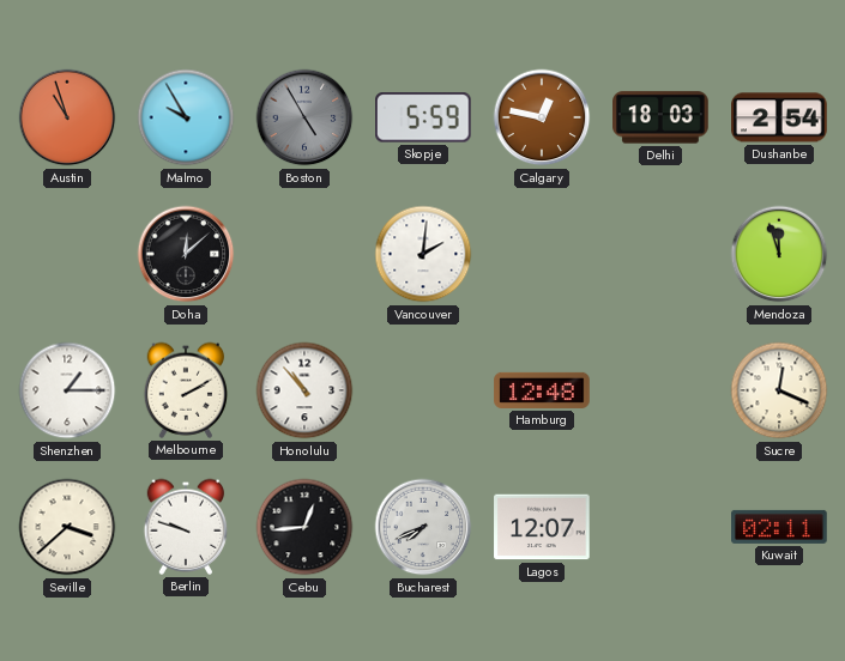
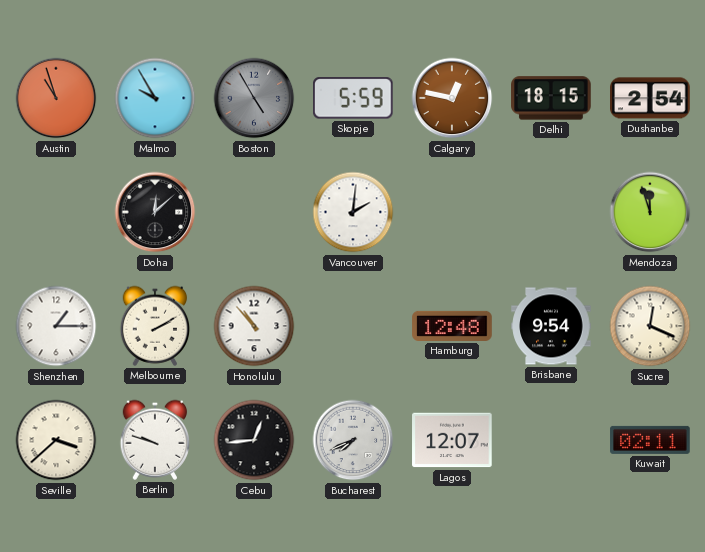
Delhi: 18:03 -> 18:15 (551, 98)
Brisbane: none -> 9:54 (551, 326)
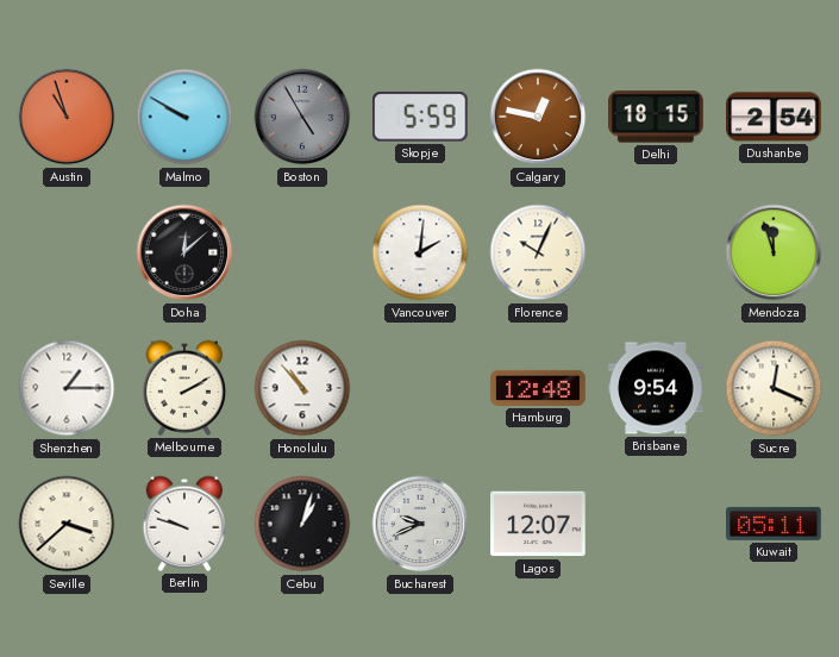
Malmo: 9:55 -> 9:50 (184, 117)
Florence: none -> 10:04 (538, 252)
Cebu: 12:44 -> 1:03 (302, 524)
Bucharest: 7:41 -> 9:41 (420, 524)
Kuwait: 02:11 -> 05:11 (774, 524)
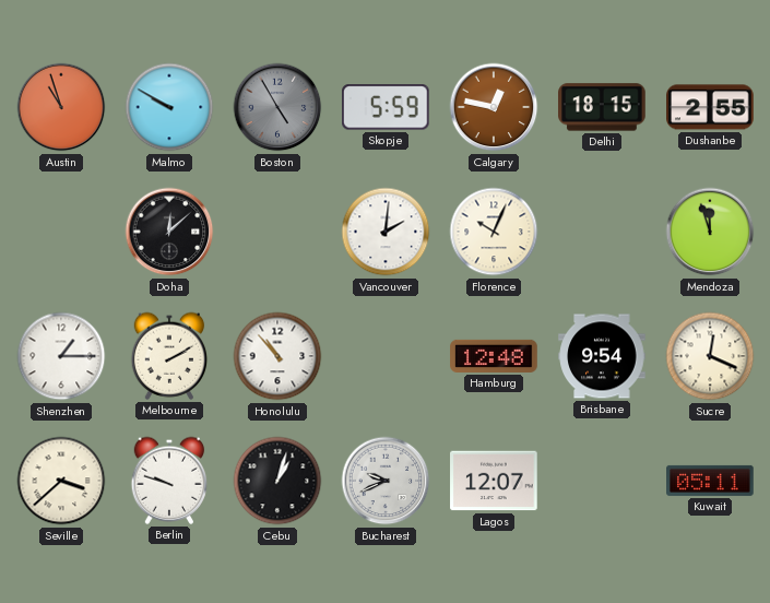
Dushanbe: 2:54 -> 2:55 (710, 107)
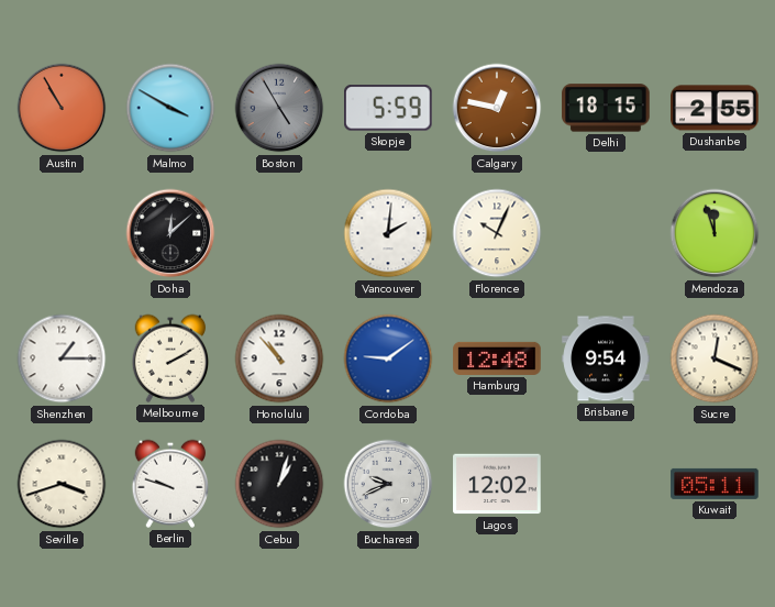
Austin: 10:57 -> 10:55 (62, 108)
Malmo: 9:50 -> 3:50 (170, 108)
Cordoba: none -> 9:09 (388, 358)
Seville: 3:38 -> 3:42 (62, 484)
Lagos: 12:07 -> 12:02 (497, 484)
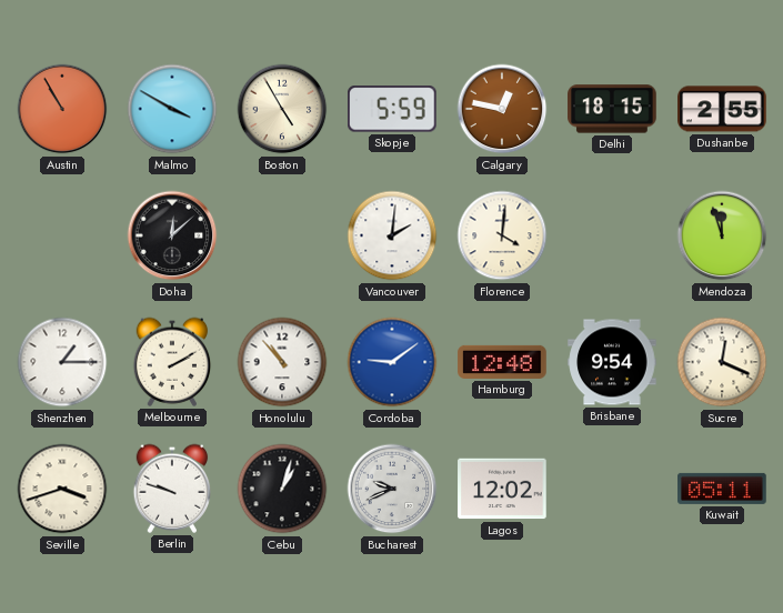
Boston dial: grey -> cream (282, 109)
Florence: 10:04 -> 4:01 (502, 235)
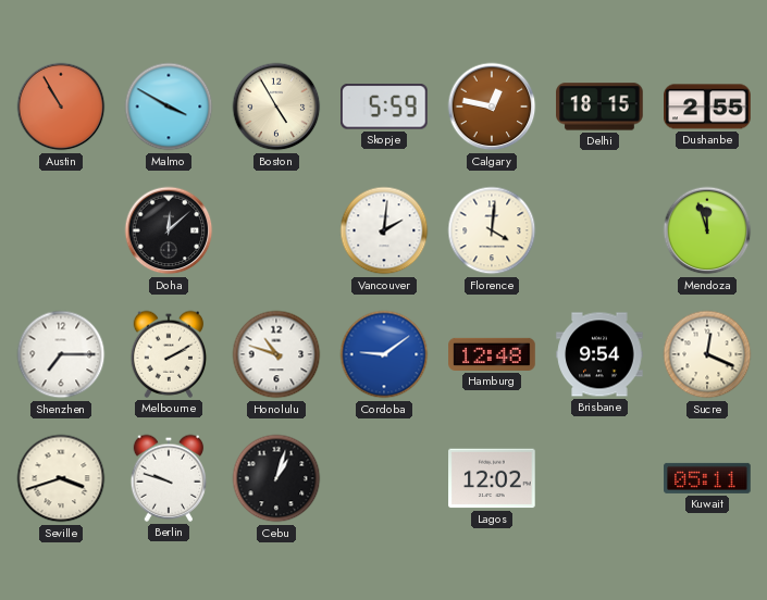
Shenzhen: 1:15 -> 7:15 (61, 354)
Honolulu: 10:53 -> 10:48 (276, 354)
Bucharest: 9:41 -> none (392, 489)
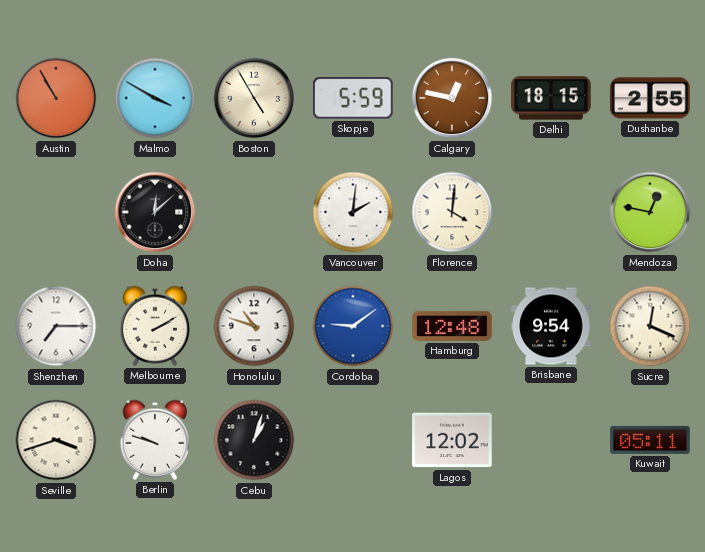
Mendoza: 11:57 -> 12:47 (650, 212)
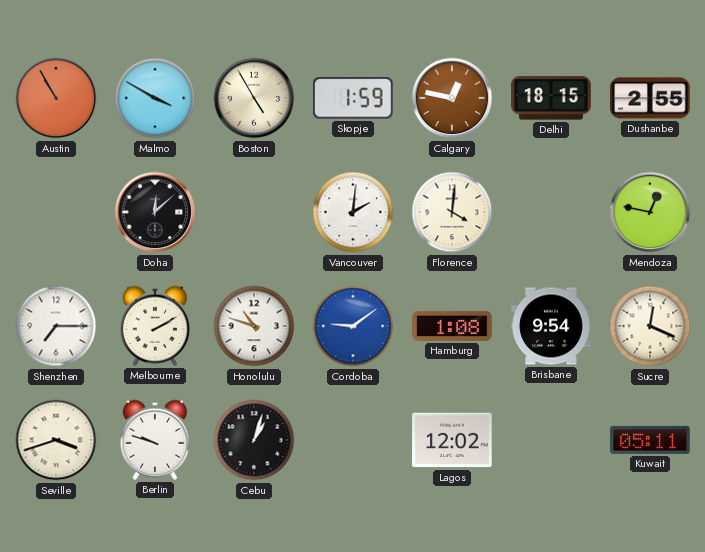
Skopje: 5:59 -> 1:59 (354, 98)
Hamburg: 12:48 -> 1:08 (452, 326)
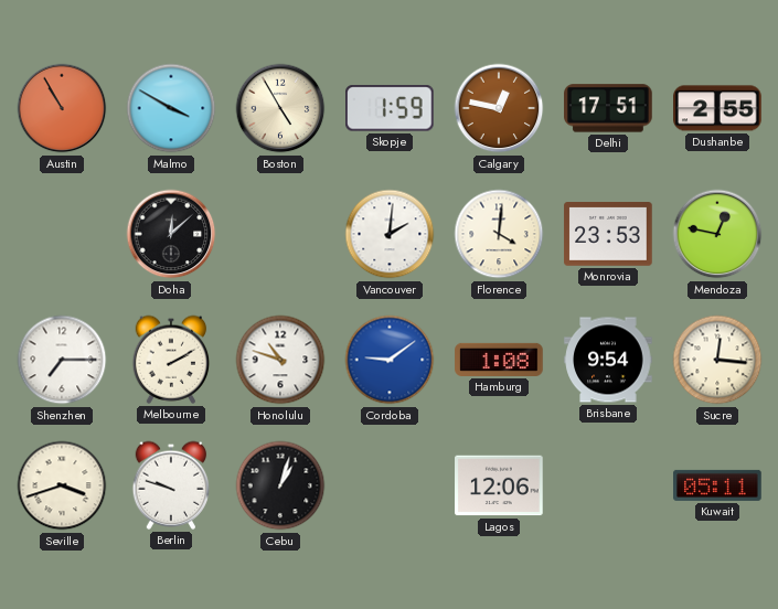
Delhi: 18:15 -> 17:51 (608, 108)
Monrovia: none -> 23:53 (608, 235)
Sucre: 12:19 -> 12:16 (717, 360)
Lagos: 12:02 -> 12:06 (499, 485)
